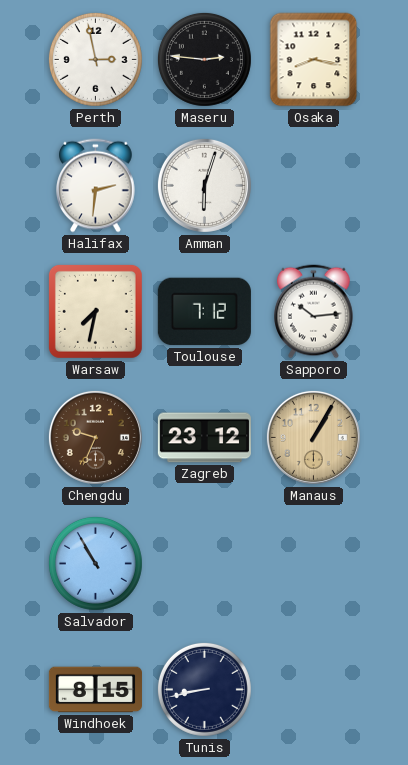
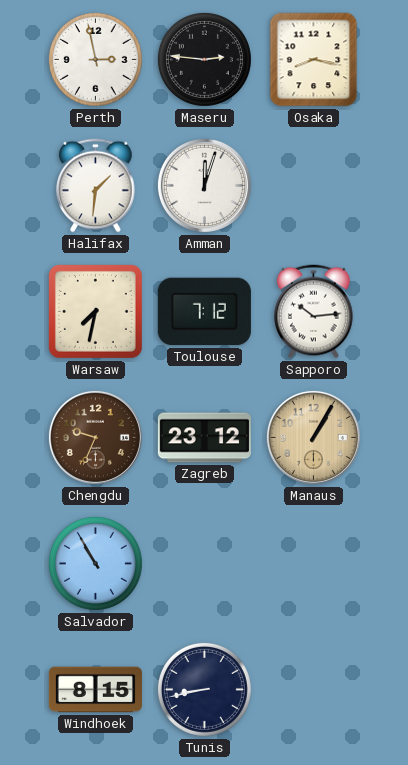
Halifax: 2:31 -> 1:31 (96, 186)
Amman: 6:03 -> 12:03 (204, 185)
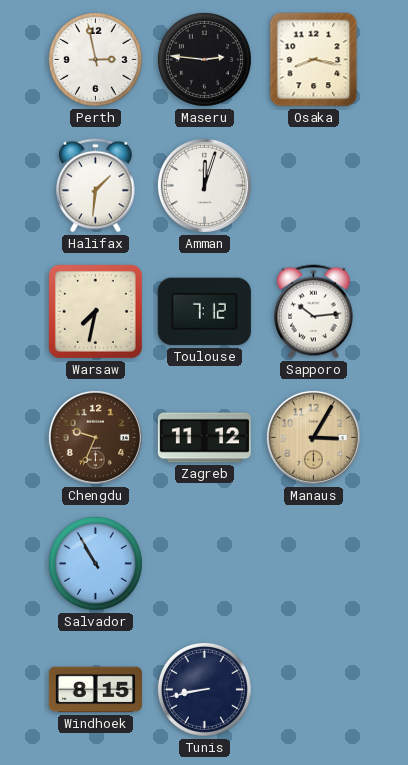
Zagreb: 23:12 -> 11:12 (204, 438)
Manaus: 1:05 -> 3:05 (313, 437)
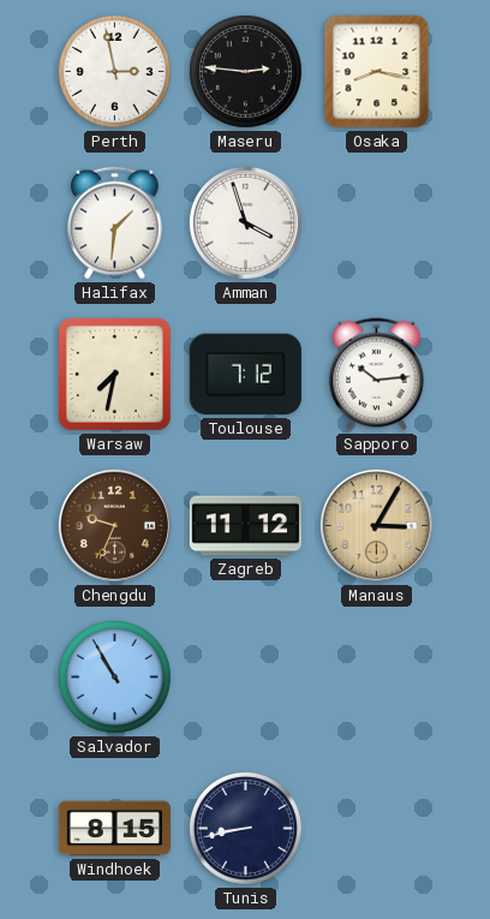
Amman: 12:03 -> 3:57 (245, 222)
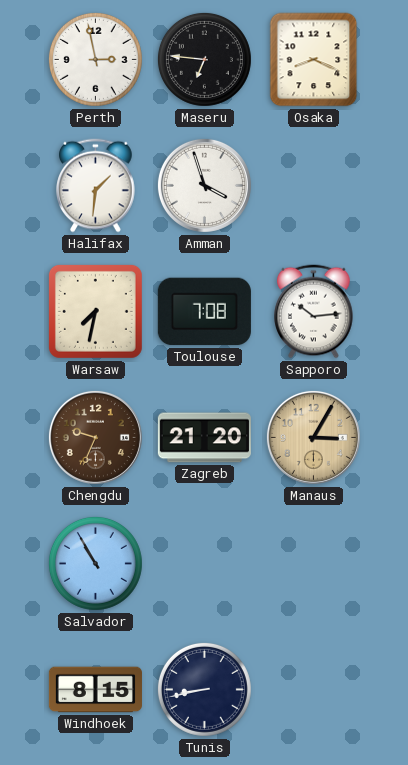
Maseru: 2:46 -> 6:46 (204, 59)
Osaka: 8:17 -> 8:19 (314, 60)
Toulouse: 7:12 -> 7:08 (204, 312)
Zagreb: 11:12 -> 21:20 (204, 438)
